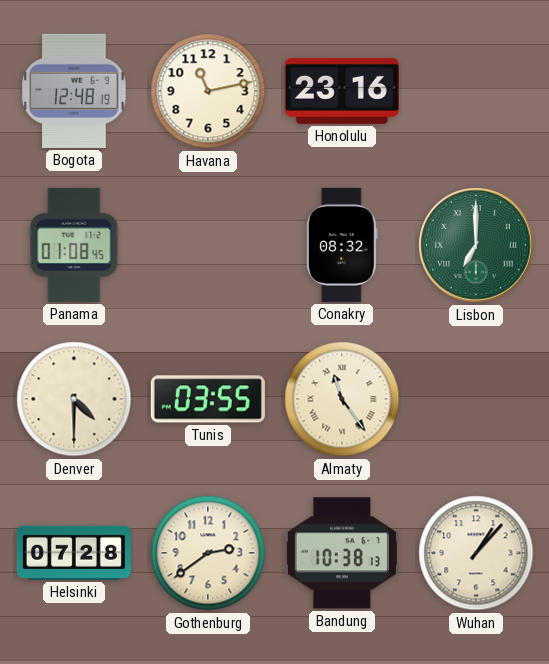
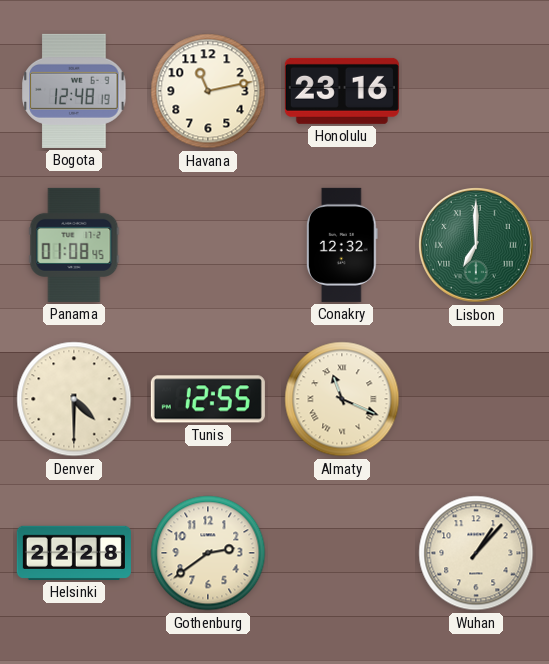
Conakry: 08:32 -> 12:32 (342, 245)
Tunis: 03:55 -> 12:55 (208, 399)
Almaty: 11:24 -> 11:19 (342, 399)
Helsinki: 07:28 -> 22:28 (74, 553)
Bandung: 10:38 -> none (342, 553)
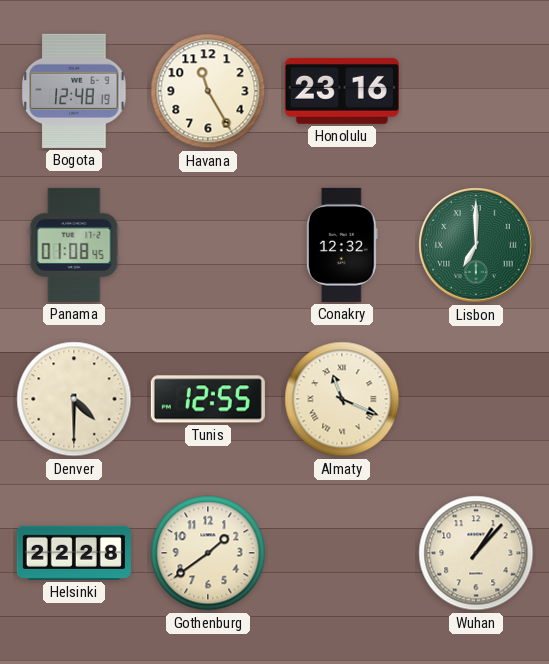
Havana: 11:13 -> 11:25 (208, 91)
Gothenburg: 2:39 -> 1:39 (208, 553)
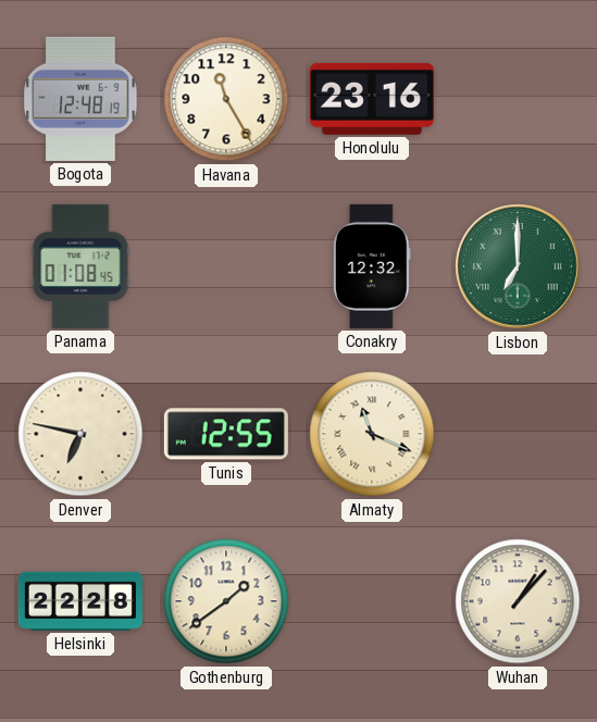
Denver: 4:30 -> 6:47 (80, 434)
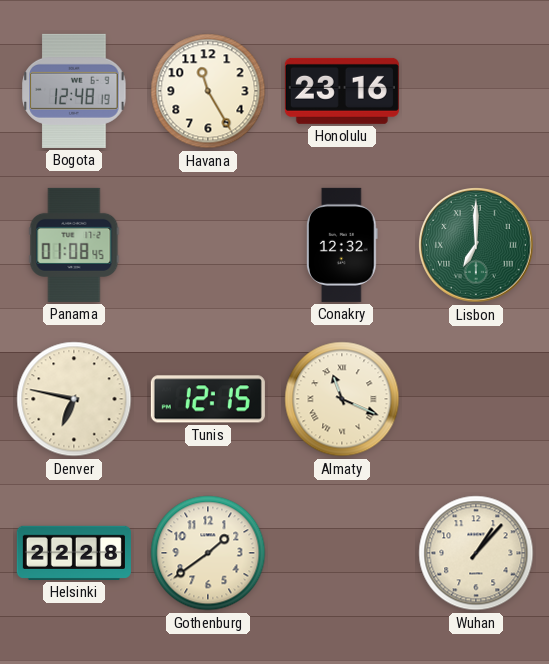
Tunis: 12:55 -> 12:15 (208, 399)
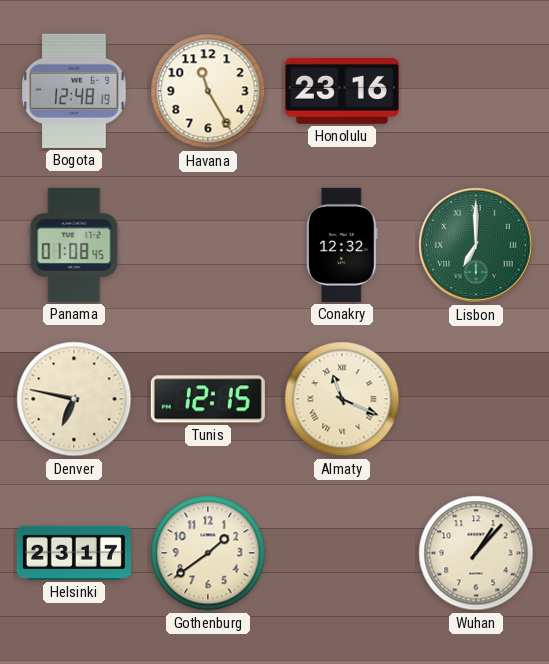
Helsinki: 22:28 -> 23:17 (74, 553)
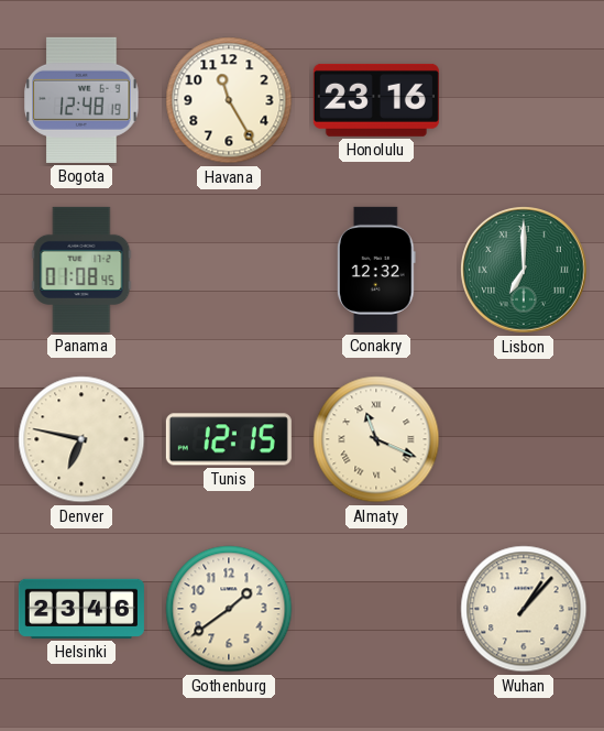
Helsinki: 23:17 -> 23:46 (81, 609)
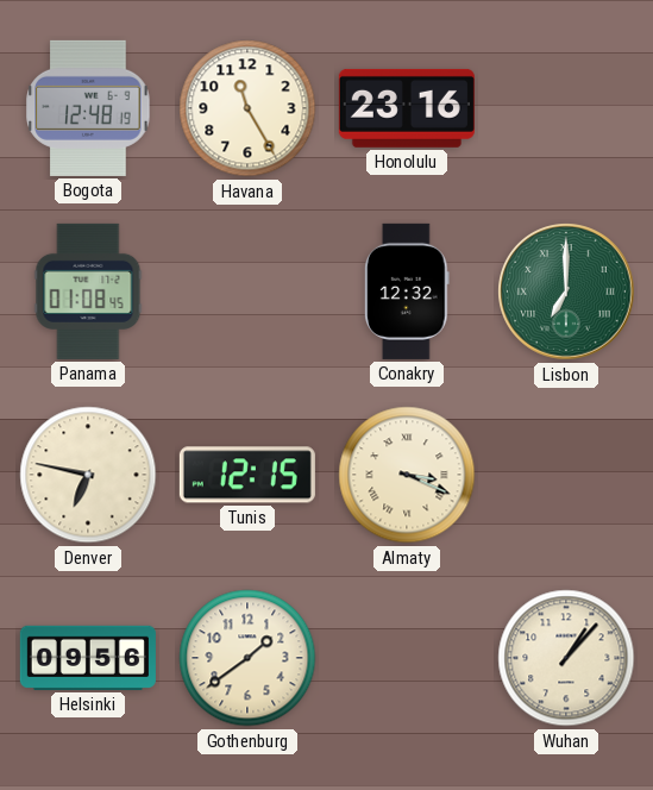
Almaty: 11:19 -> 3:19 (407, 475)
Helsinki: 23:46 -> 09:56 (88, 658)
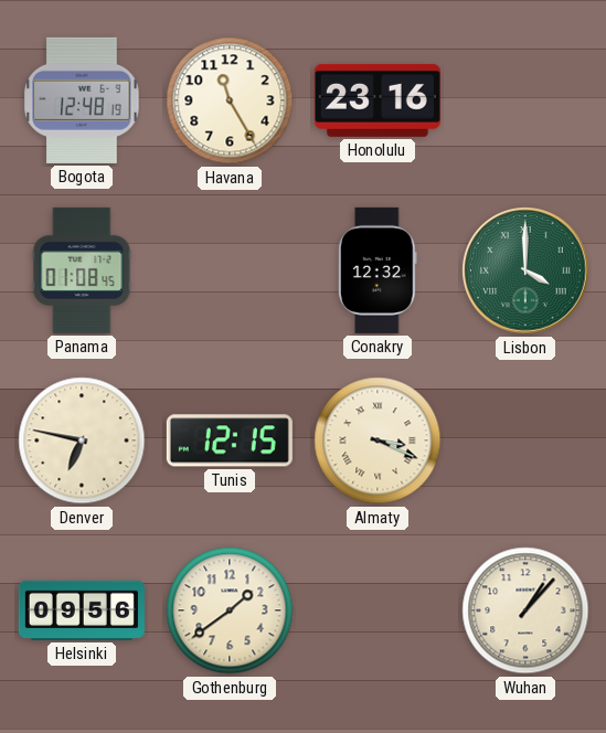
Lisbon: 7:00 -> 4:00 (527, 272)
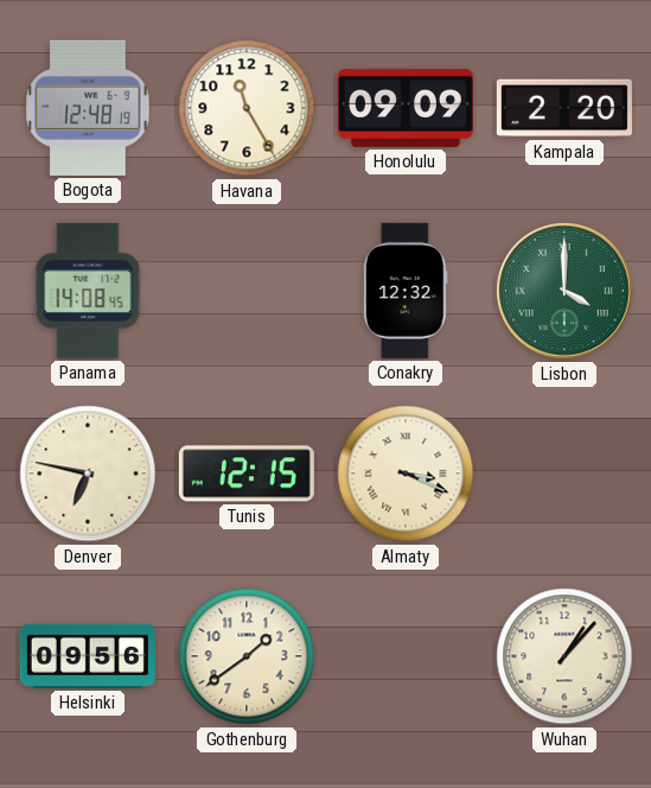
Honolulu: 23:16 -> 09:09 (406, 108)
Kampala: none -> 2:20 (564, 108)
Panama: 01:08 -> 14:08 (88, 291)
